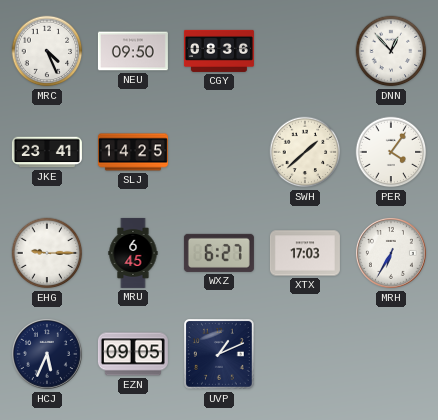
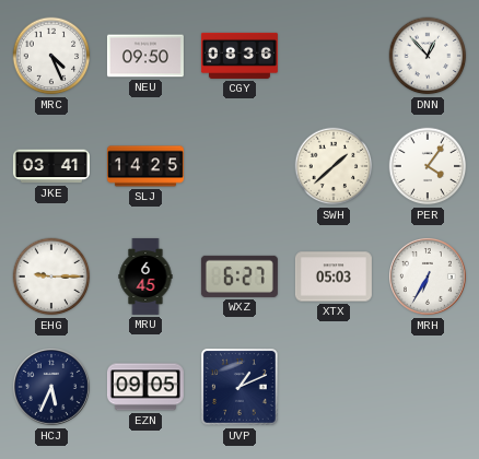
JKE: 23:41 -> 03:41 (51, 166)
XTX: 17:03 -> 05:03 (334, 276)
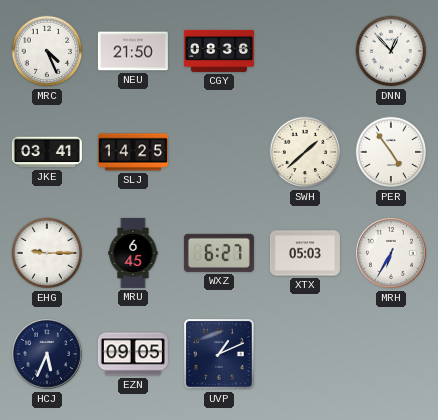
NEU: 09:50 -> 21:50 (133, 51)
PER: 4:06 -> 4:54 (391, 152)
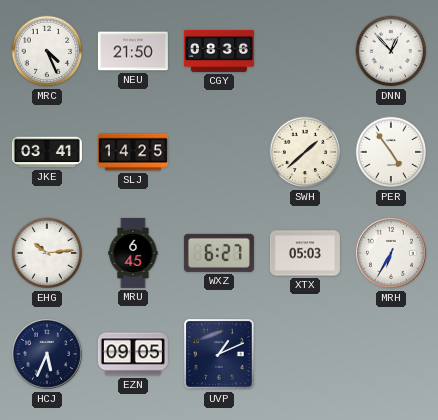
EHG: 9:15 -> 10:14 (47, 253)
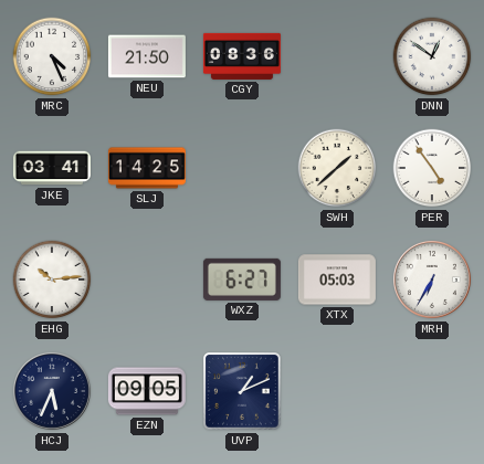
DNN: 12:53 -> 12:51 (432, 56)
MRU: 6:45 -> none (133, 253)
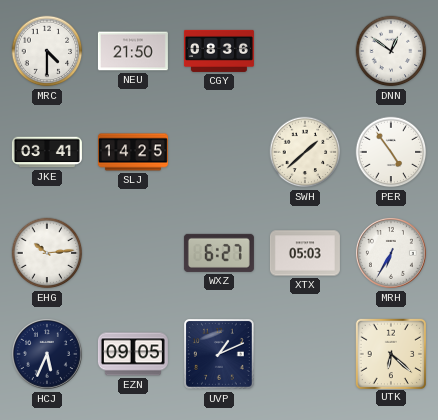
MRC: 4:26 -> 4:30 (47, 51)
UTK: none -> 6:22 (390, 353)
